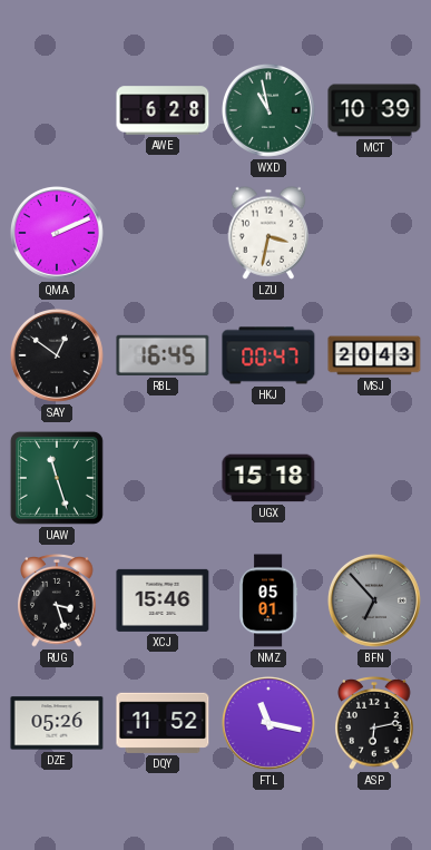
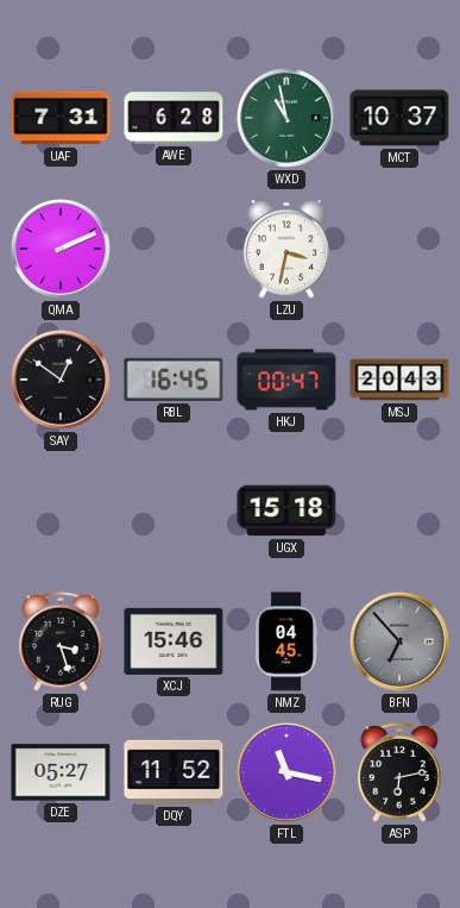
UAF: none -> 7:31 (61, 118)
MCT: 10:39 -> 10:37 (399, 118)
UAW: 11:27 -> none (57, 478)
NMZ: 05:01 -> 04:45 (286, 641)
DZE: 05:26 -> 05:27 (61, 772)
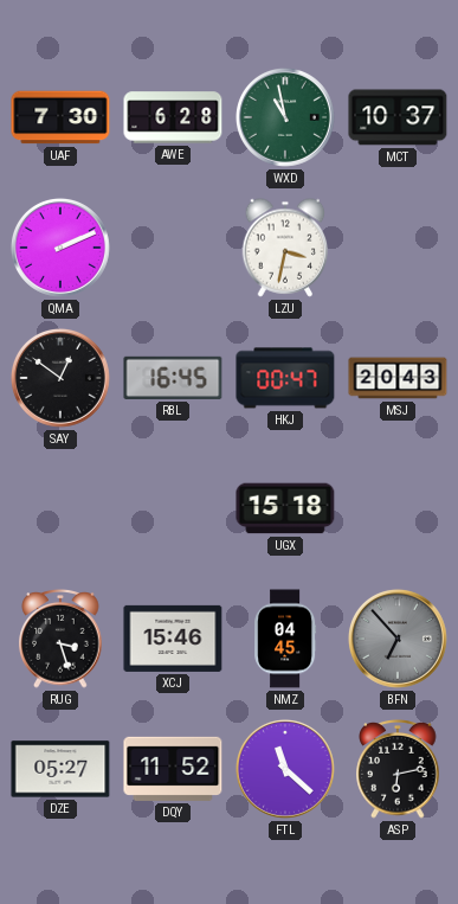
UAF: 7:31 -> 7:30 (60, 117)
FTL: 11:17 -> 11:22 (285, 769)
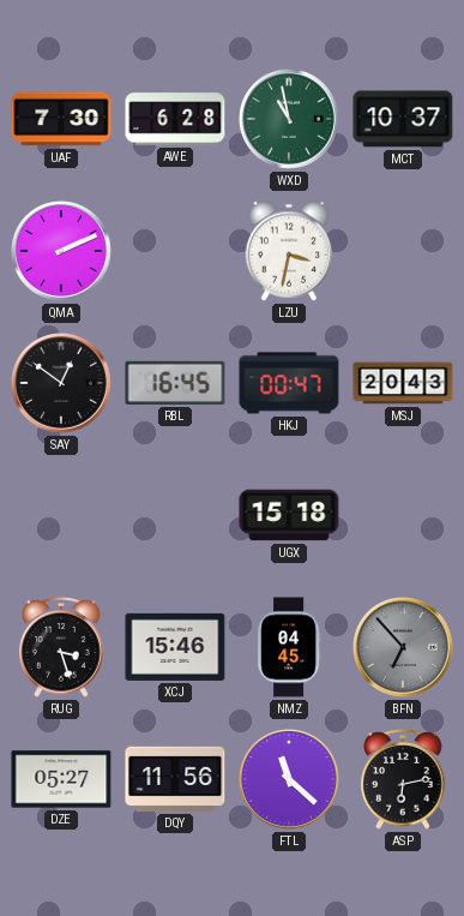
DQY: 11:52 -> 11:56 (175, 779)
